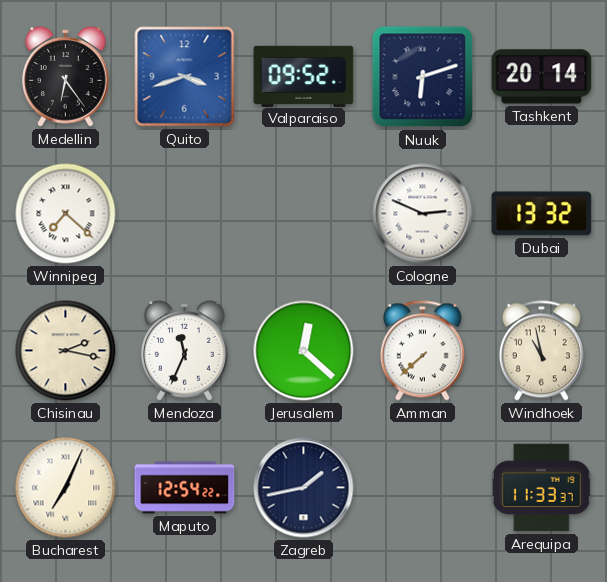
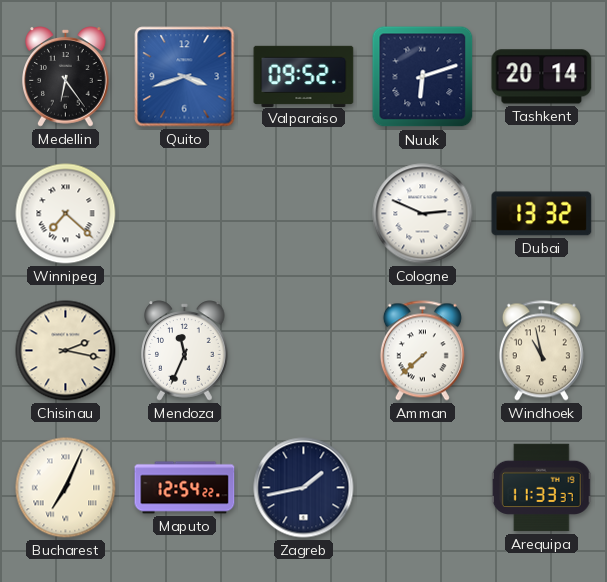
Jerusalem: 12:22 -> none (304, 351)
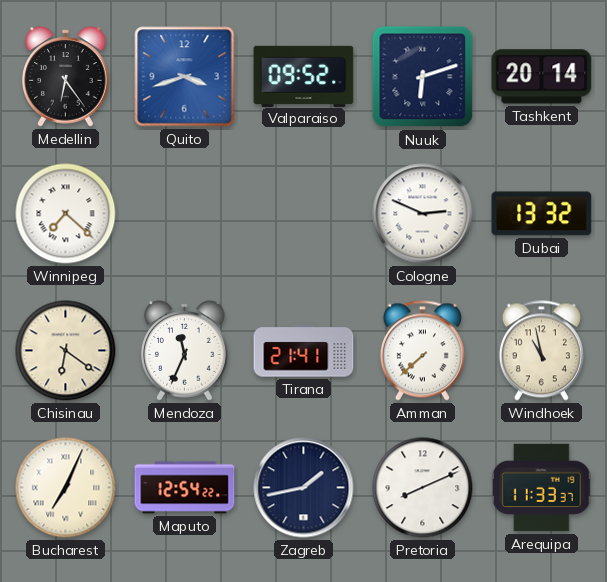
Chisinau: 2:17 -> 6:21 (66, 351)
Tirana: none -> 21:41 (304, 351)
Pretoria: none -> 8:11 (423, 488)
